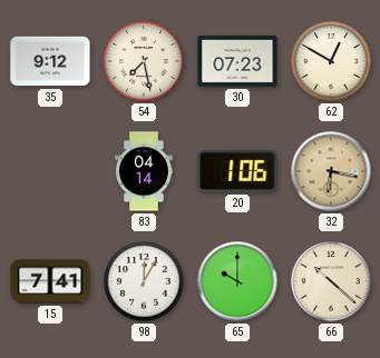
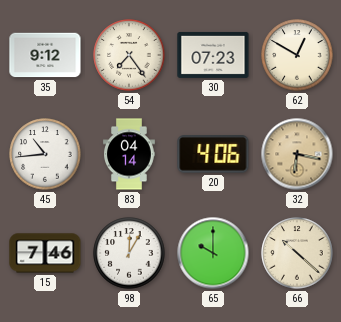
54: 7:28 -> 7:24 (129, 55)
45: none -> 10:44 (45, 154)
20: 1:06 -> 4:06 (213, 155)
15: 7:41 -> 7:46 (45, 253)
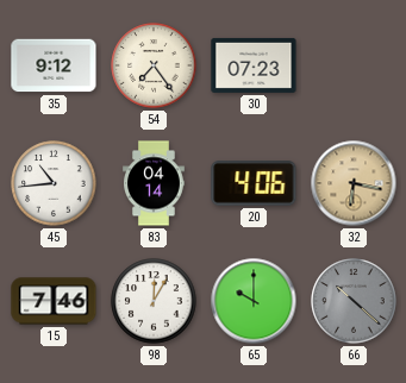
62: 12:50 -> none (297, 55)
66 dial: cream -> grey (354, 301)
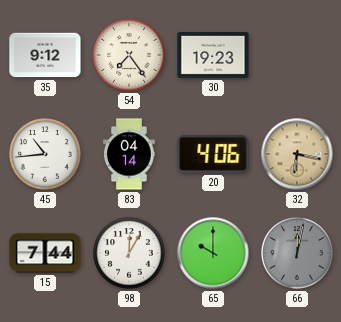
30: 07:23 -> 19:23 (213, 55)
15: 7:46 -> 7:44 (45, 253)
66: 10:22 -> 12:02 (297, 253)
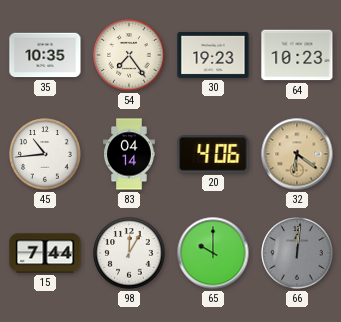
35: 9:12 -> 10:35 (45, 55)
64: none -> 10:23 (297, 55)
32: 6:17 -> 6:21 (297, 154)
66: 12:02 -> 12:01 (297, 253)
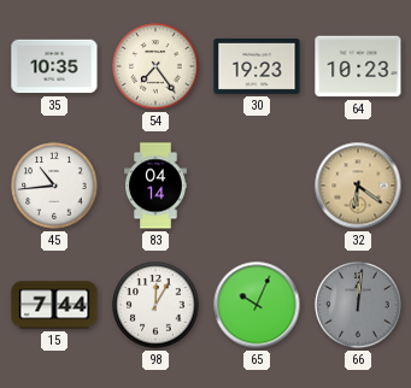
20: 4:06 -> none (213, 155)
65: 10:00 -> 10:04 (257, 305)
